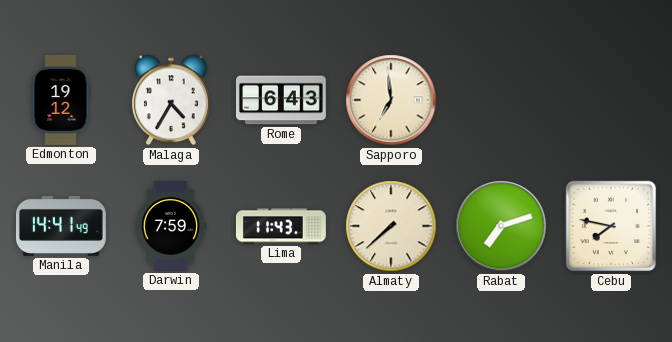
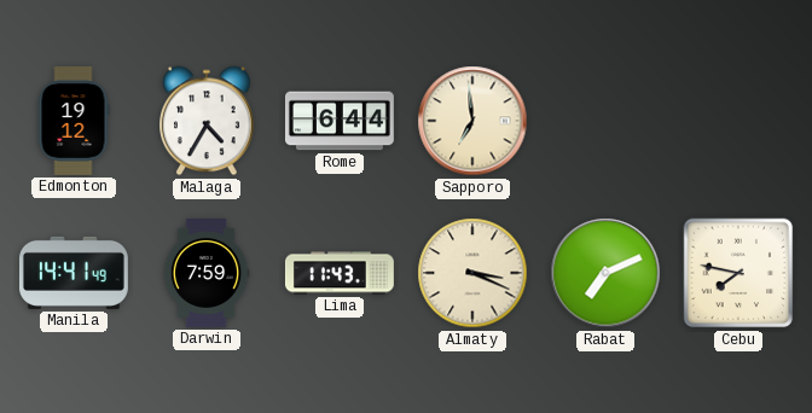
Rome: 6:43 -> 6:44 (340, 121)
Almaty: 7:38 -> 3:19 (472, 273)
Rabat: 7:12 -> 7:11 (605, 273)
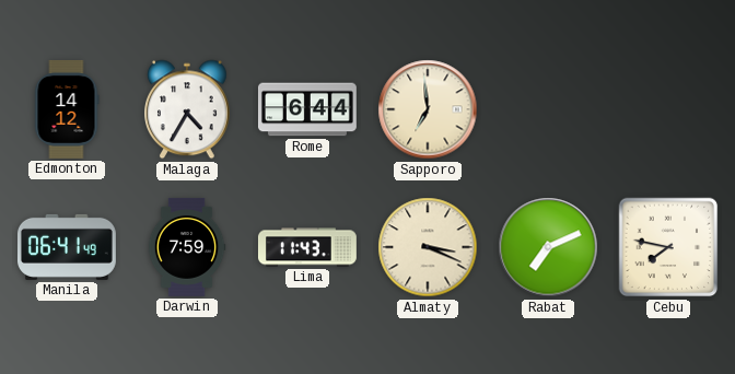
Edmonton: 19:12 -> 14:12 (67, 109)
Manila: 14:41 -> 06:41 (67, 247)
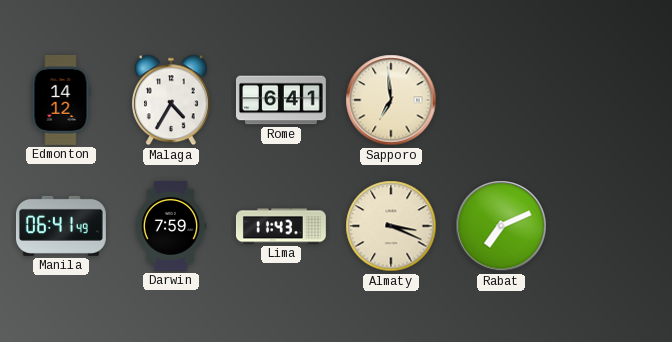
Rome: 6:44 -> 6:41 (281, 100)
Cebu: 7:47 -> none (668, 247)
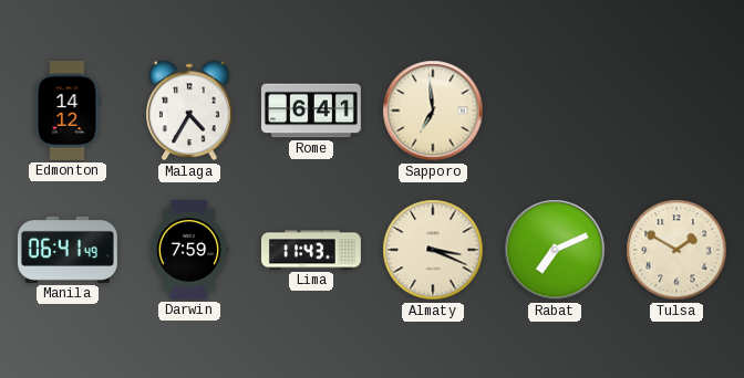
Tulsa: none -> 1:50 (676, 250)
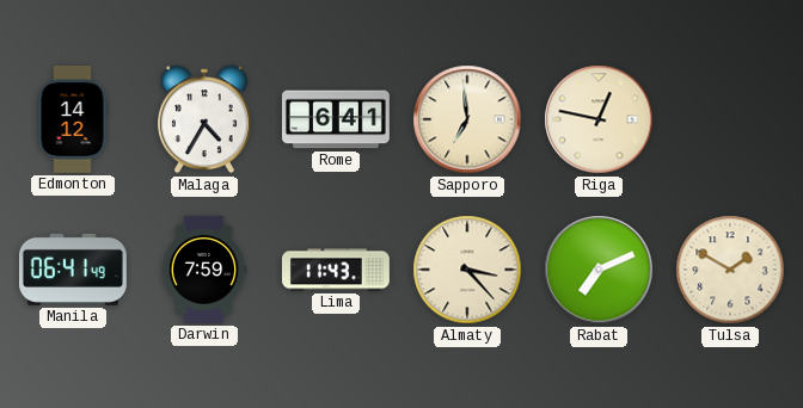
Riga: none -> 12:47 (599, 119)
Almaty: 3:19 -> 3:23 (467, 270)
